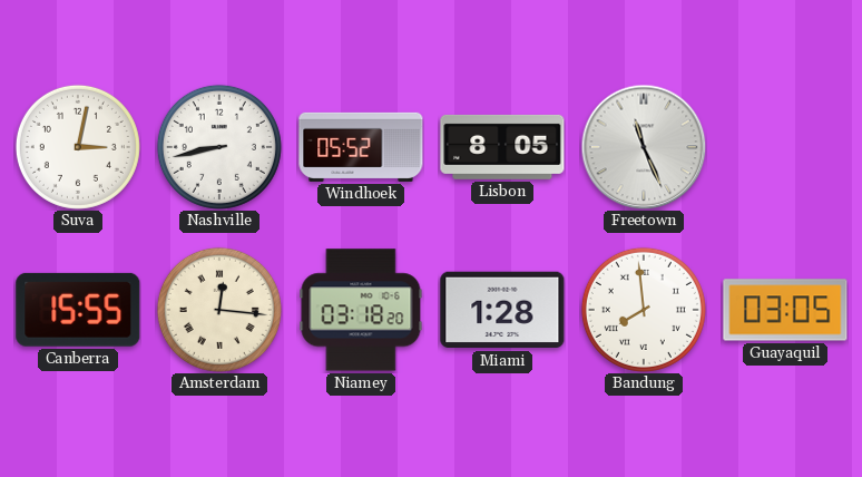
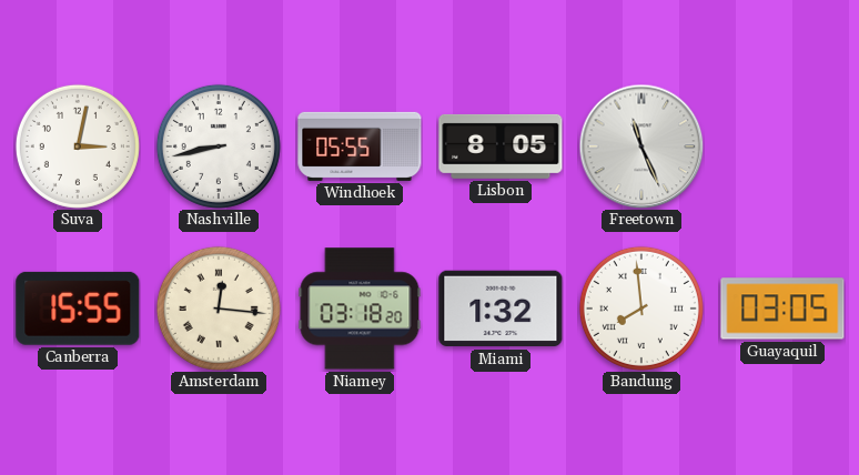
Windhoek: 05:52 -> 05:55 (360, 146)
Miami: 1:28 -> 1:32 (501, 309)
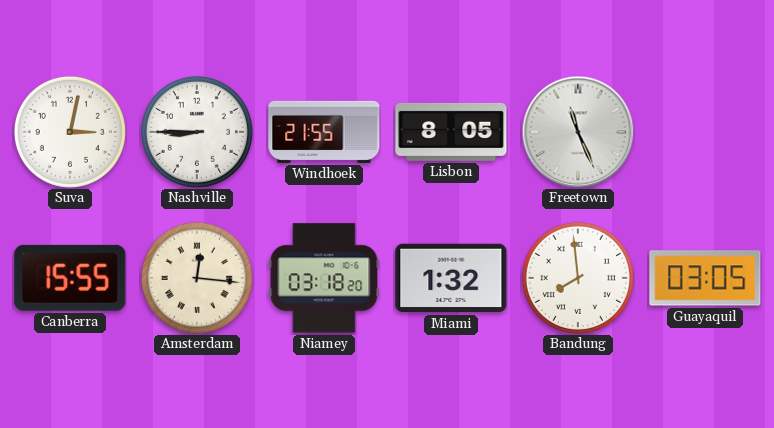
Nashville: 8:43 -> 8:45 (197, 132)
Windhoek: 05:55 -> 21:55 (324, 132)
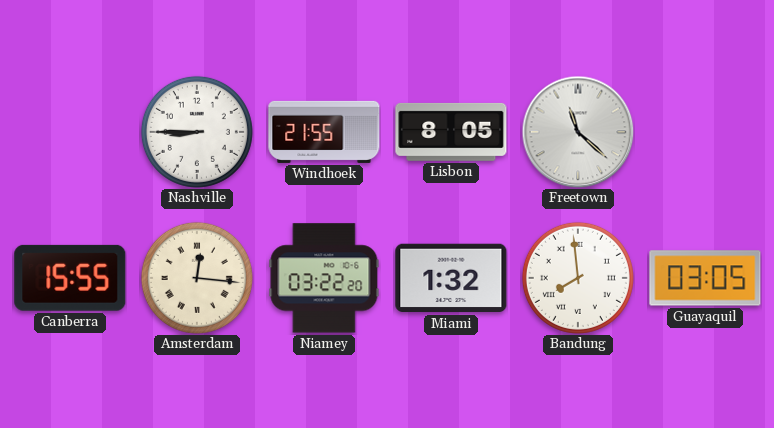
Suva: 3:02 -> none (70, 132)
Freetown: 11:26 -> 11:22 (578, 132)
Niamey: 03:18 -> 03:22 (324, 278)
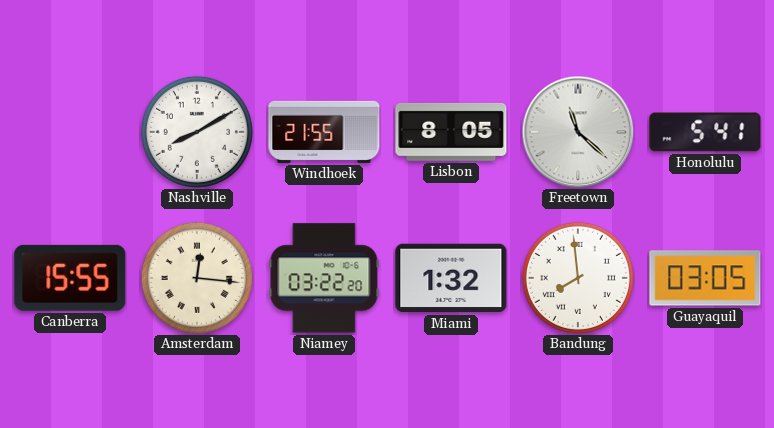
Nashville: 8:45 -> 8:10 (197, 132)
Honolulu: none -> 5:41 (705, 132)
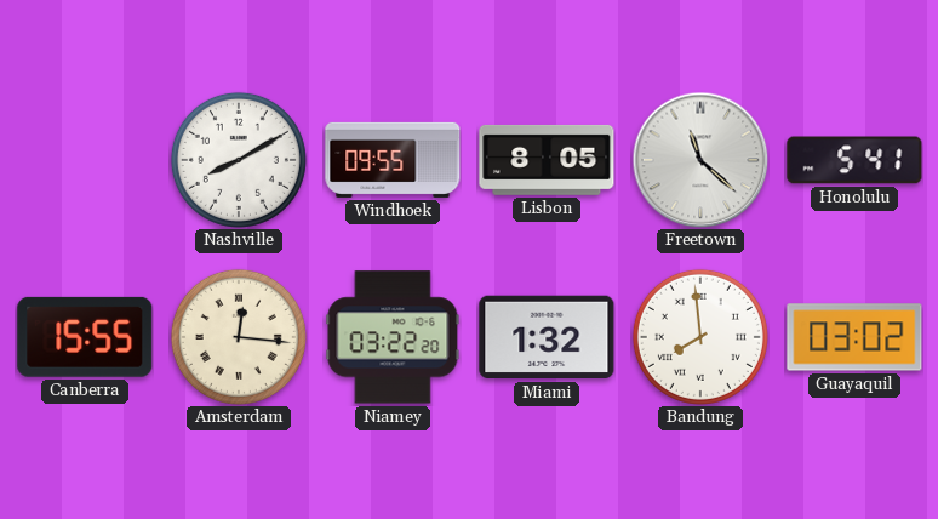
Windhoek: 21:55 -> 09:55 (393, 160)
Guayaquil: 03:05 -> 03:02 (854, 337)
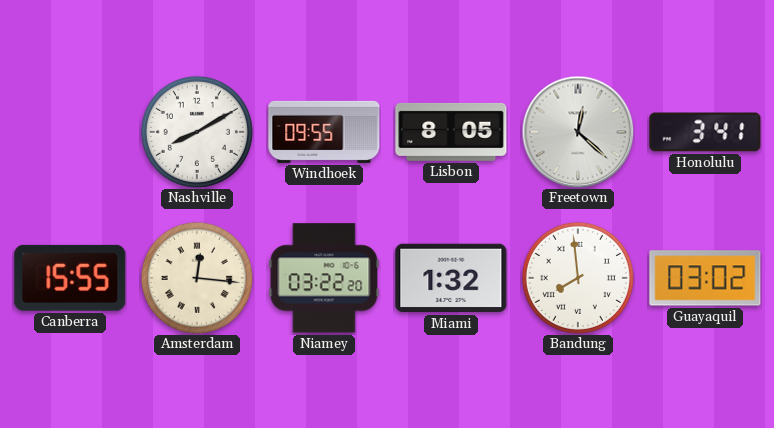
Freetown: 11:22 -> 12:22 (578, 132)
Honolulu: 5:41 -> 3:41 (705, 132)
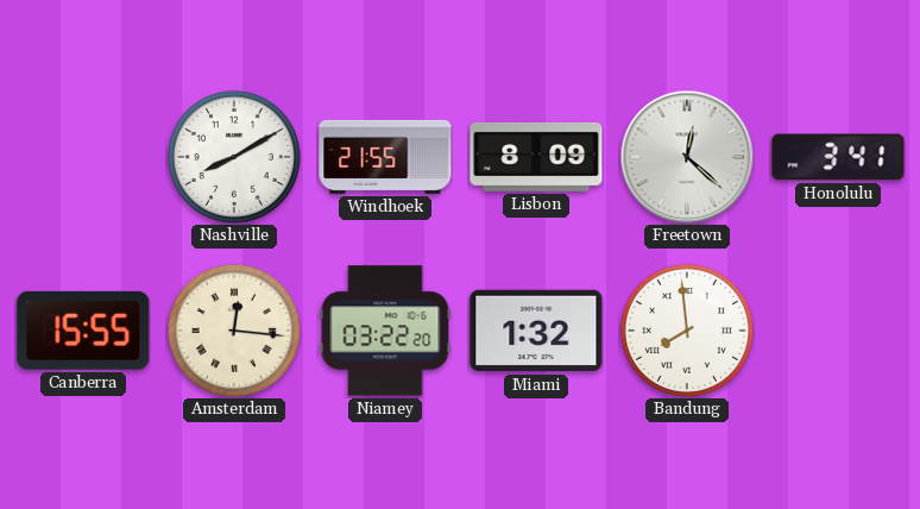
Windhoek: 09:55 -> 21:55 (385, 157)
Lisbon: 8:05 -> 8:09 (536, 157)
Guayaquil: 03:02 -> none (705, 278)
